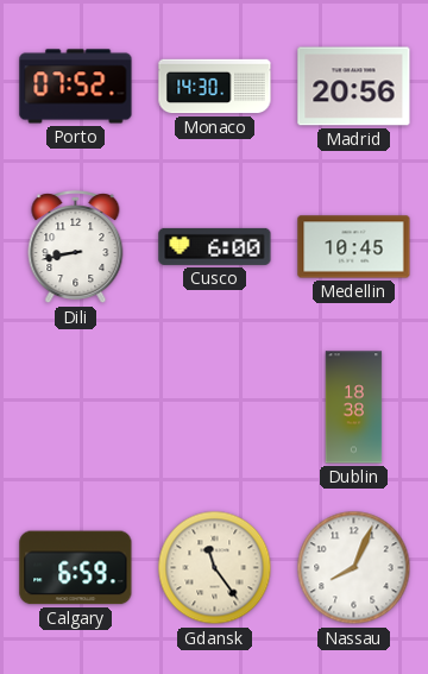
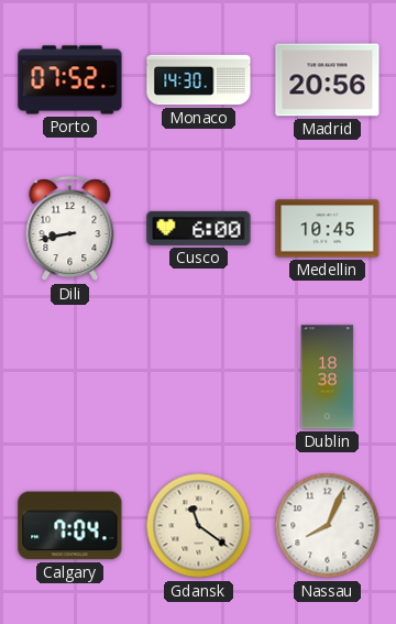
Calgary: 6:59 -> 7:04 (70, 526)
Gdansk: 11:24 -> 11:21 (199, 526)
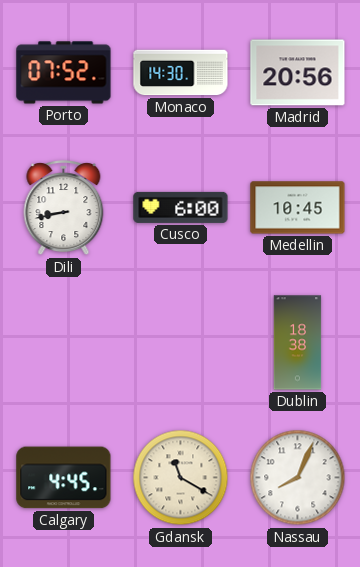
Calgary: 7:04 -> 4:45 (64, 478)
Gdansk: 11:21 -> 11:20 (181, 478)
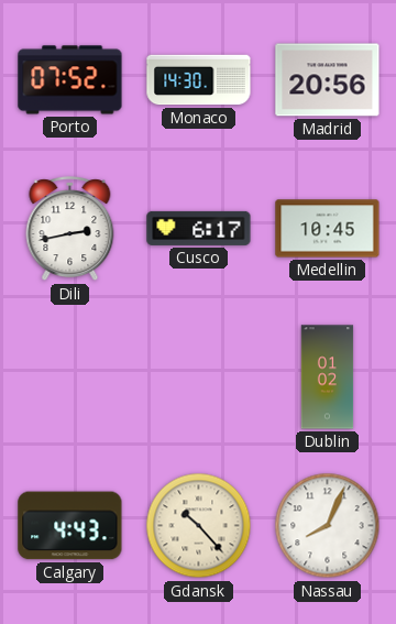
Dili: 8:43 -> 2:43 (70, 229)
Cusco: 6:00 -> 6:17 (199, 228)
Dublin: 18:38 -> 01:02 (328, 377)
Calgary: 4:45 -> 4:43 (70, 526)
Gdansk: 11:20 -> 10:23 (199, 526)
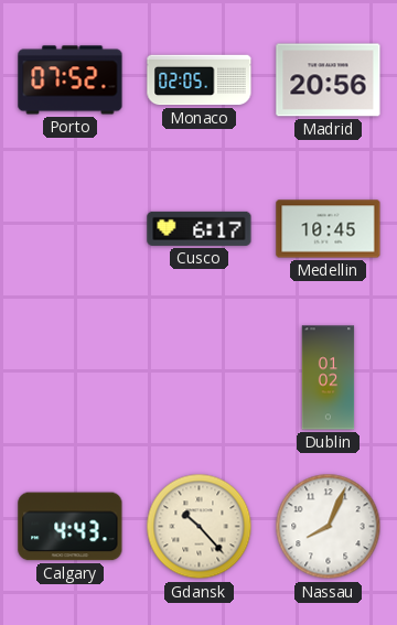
Monaco: 14:30 -> 02:05 (200, 80)
Dili: 2:43 -> none (70, 229)
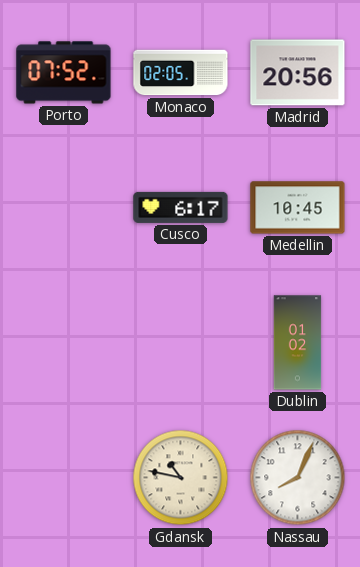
Calgary: 4:43 -> none (71, 527)
Gdansk: 10:23 -> 10:47 (181, 478)
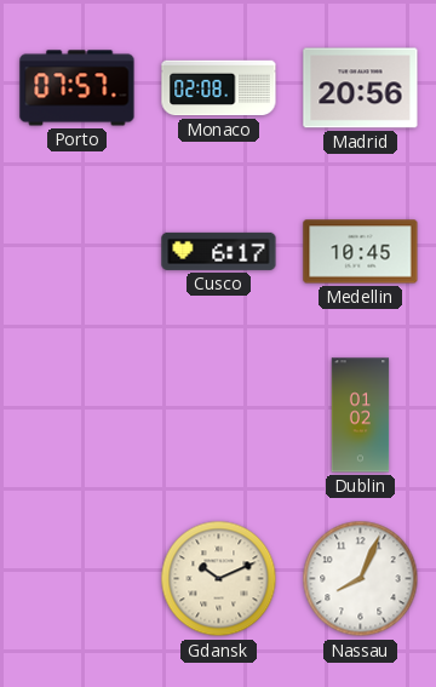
Porto: 07:52 -> 07:57 (78, 88)
Monaco: 02:05 -> 02:08 (219, 88)
Gdansk: 10:47 -> 10:11 (219, 579)
